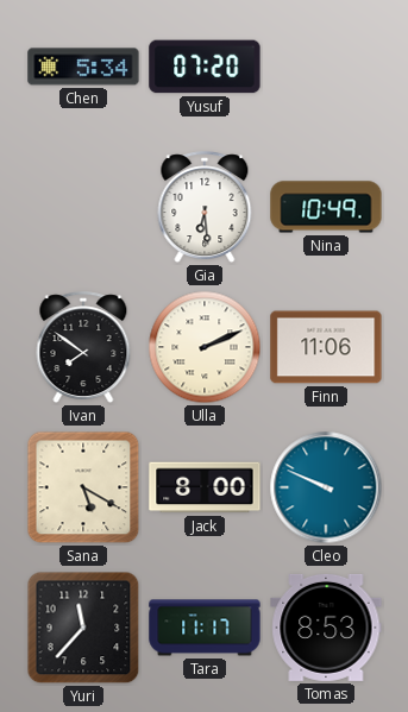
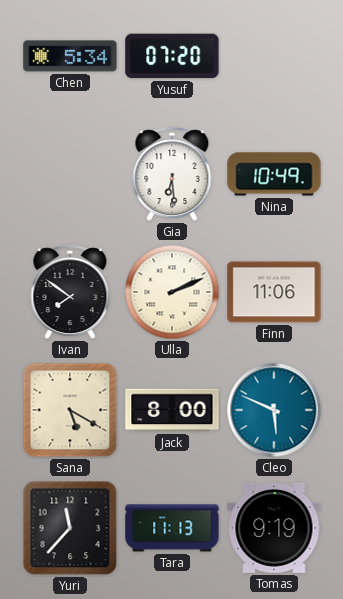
Cleo: 9:49 -> 5:49 (274, 410)
Tara: 11:17 -> 11:13 (172, 528)
Tomas: 8:53 -> 9:19 (274, 528)
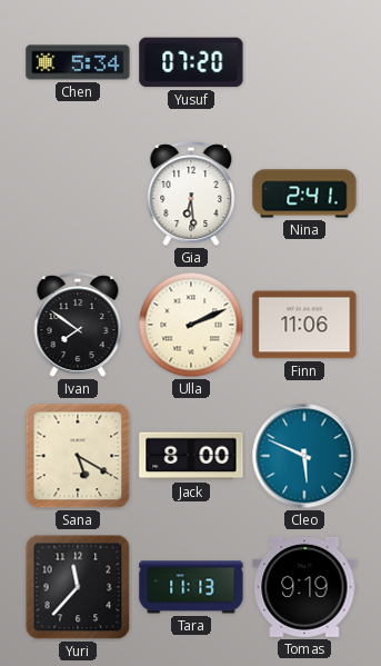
Nina: 10:49 -> 2:41 (304, 193)
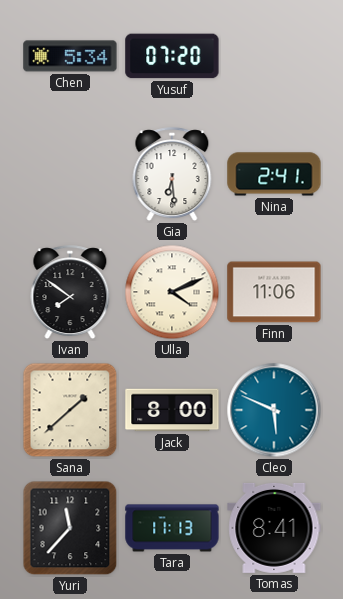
Ulla: 2:11 -> 4:11 (172, 292)
Sana: 5:20 -> 1:38 (70, 410)
Tomas: 9:19 -> 8:41 (274, 528)
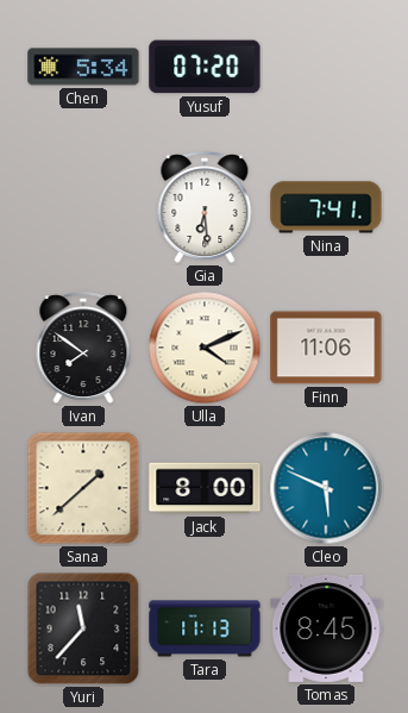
Nina: 2:41 -> 7:41 (326, 207)
Tomas: 8:41 -> 8:45 (326, 628)
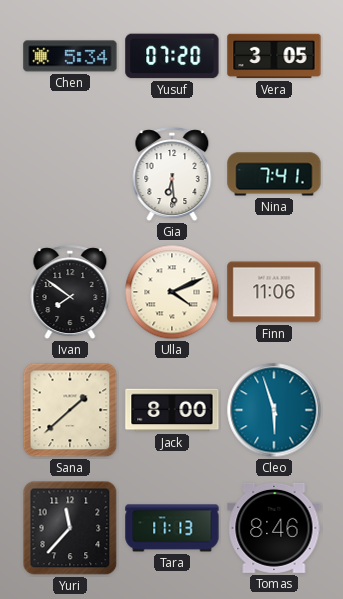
Vera: none -> 3:05 (274, 56)
Cleo: 5:49 -> 5:57 (274, 410)
Tomas: 8:45 -> 8:46 (274, 528)
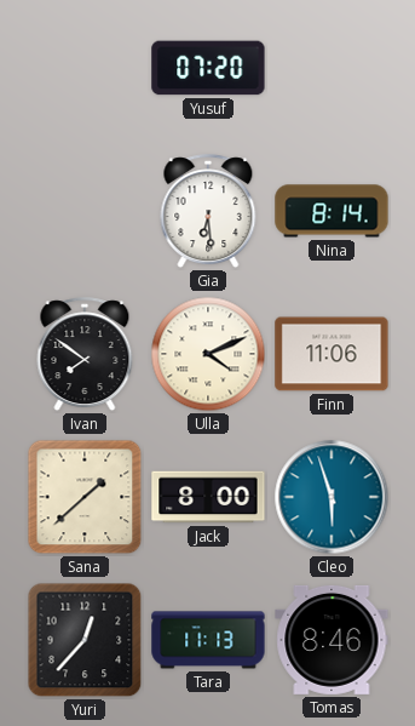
Chen: 5:34 -> none (70, 56)
Vera: 3:05 -> none (274, 56)
Nina: 7:41 -> 8:14 (332, 211)
Yuri: 11:37 -> 12:37 (85, 640)
